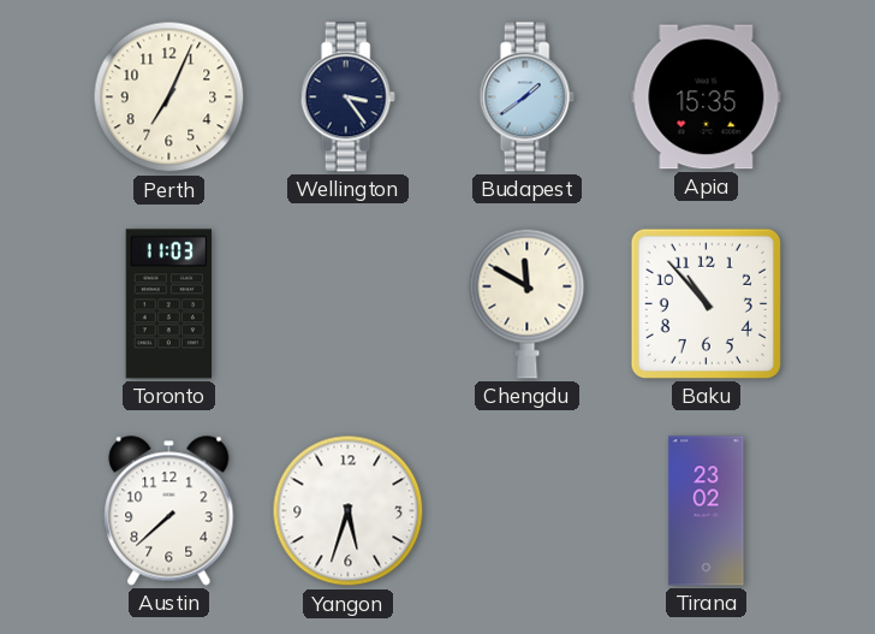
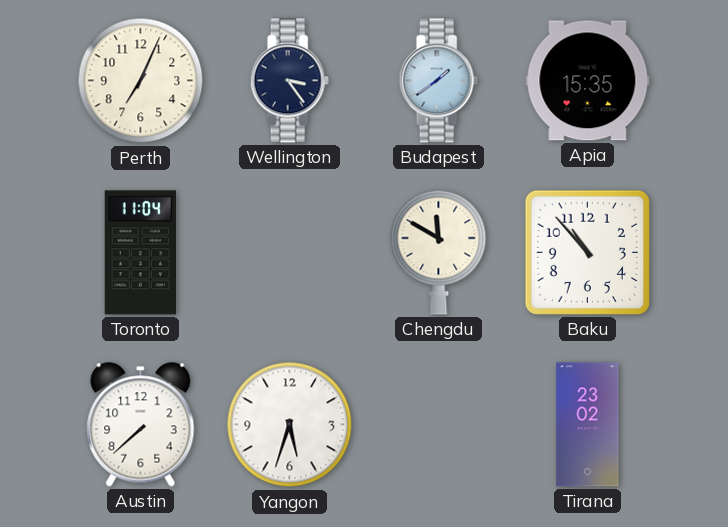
Toronto: 11:03 -> 11:04 (140, 253)
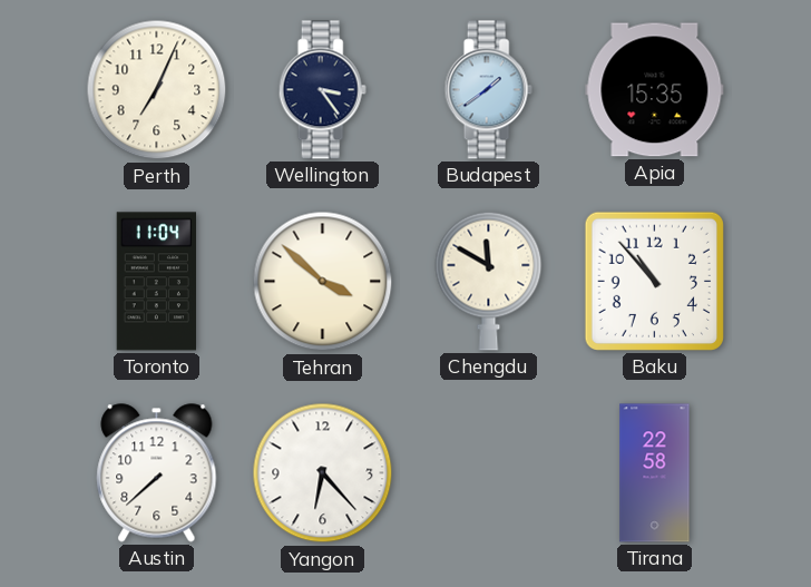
Tehran: none -> 3:52 (323, 282)
Yangon: 5:33 -> 6:23 (323, 473)
Tirana: 23:02 -> 22:58 (655, 473)
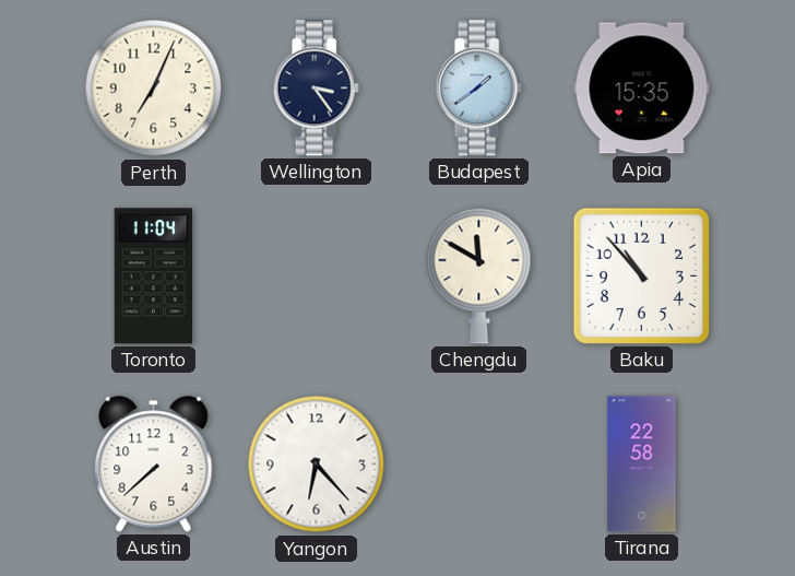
Tehran: 3:52 -> none (323, 282)
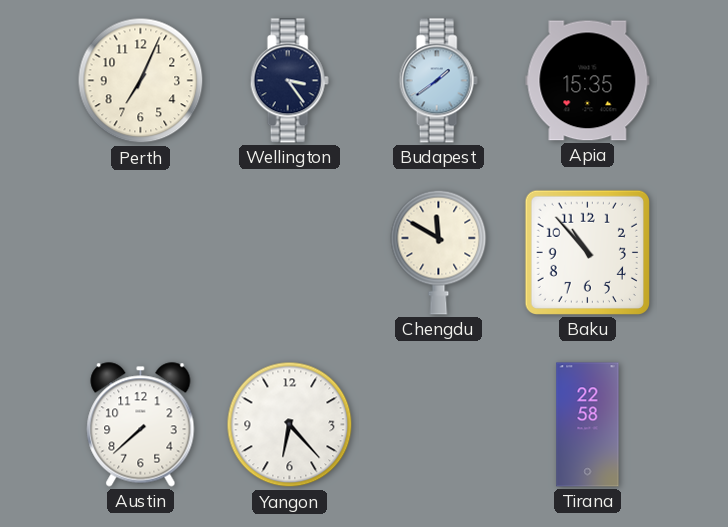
Toronto: 11:04 -> none (153, 277)
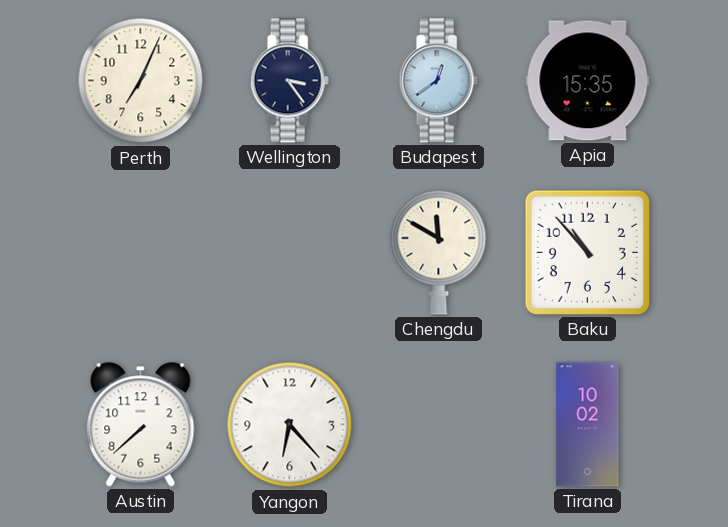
Budapest: 1:39 -> 12:39 (438, 81)
Tirana: 22:58 -> 10:02 (588, 425)
